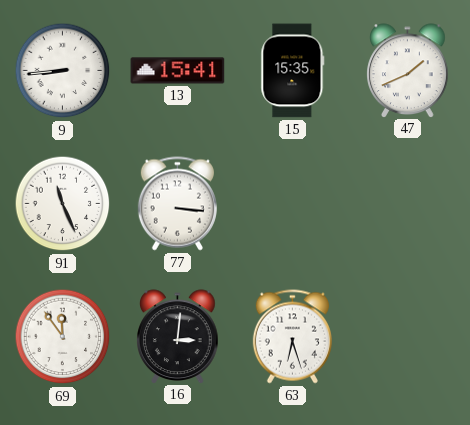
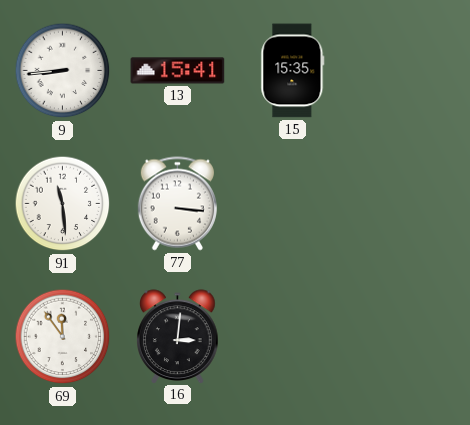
47: 1:41 -> none (408, 70)
91: 11:26 -> 11:29 (63, 204)
63: 6:27 -> none (292, 337)
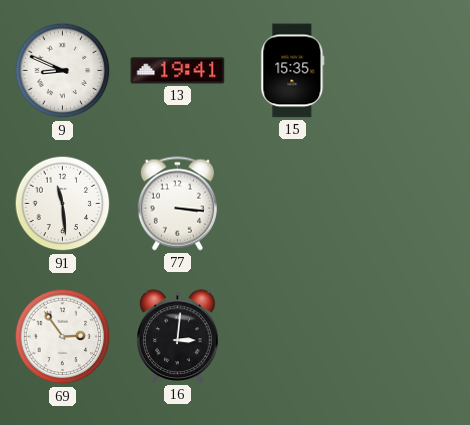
9: 8:44 -> 8:49 (63, 71)
13: 15:41 -> 19:41 (178, 71)
69: 11:54 -> 2:54 (63, 337)
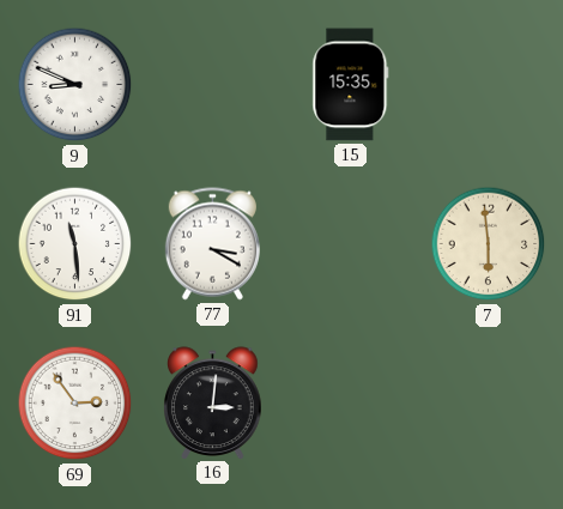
13: 19:41 -> none (178, 71)
77: 3:16 -> 3:20 (212, 244)
7: none -> 5:59 (489, 244)
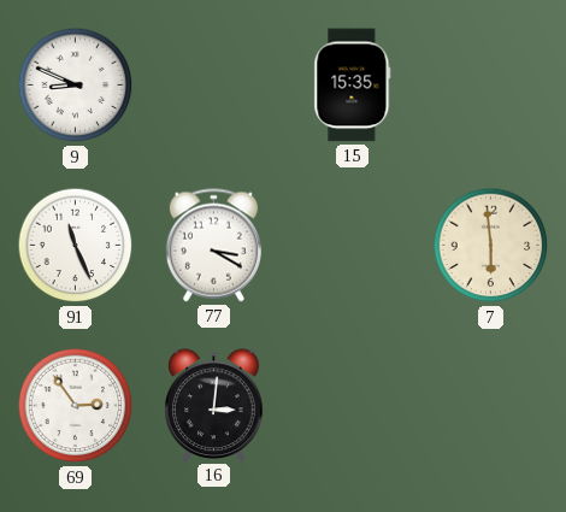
91: 11:29 -> 11:26 (76, 246)
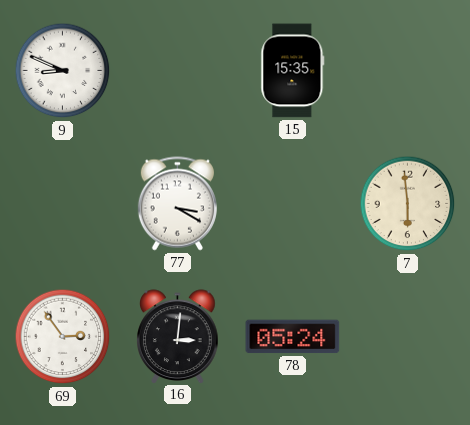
91: 11:26 -> none (76, 246)
78: none -> 05:24 (293, 337)
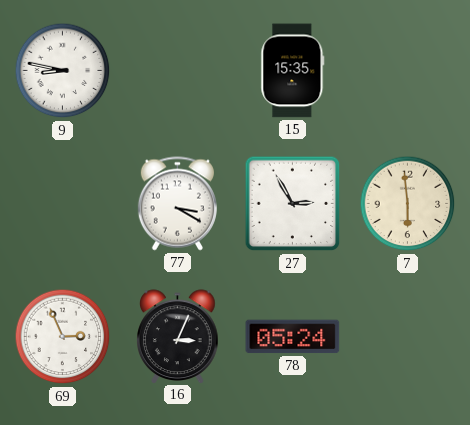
9: 8:49 -> 8:47 (63, 71)
27: none -> 2:55 (293, 204)
69: 2:54 -> 2:56 (63, 337)
16: 3:01 -> 3:04 (178, 336)
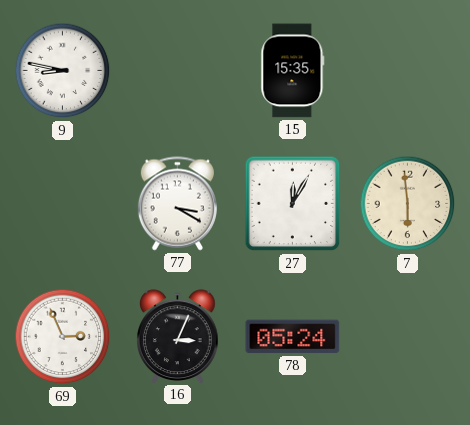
27: 2:55 -> 12:05 (293, 204)
